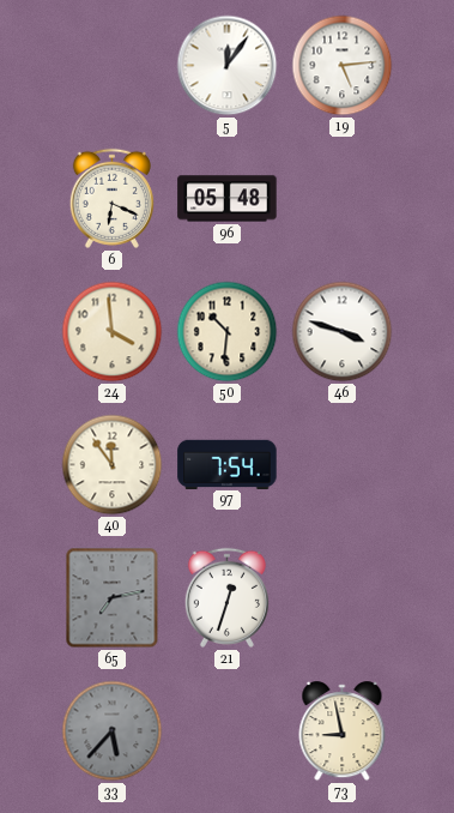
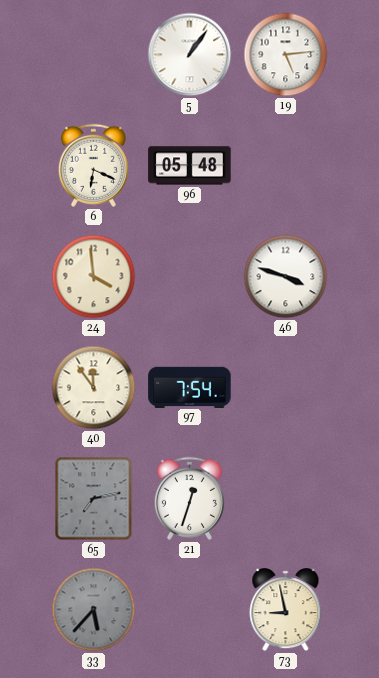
5: 12:06 -> 1:06 (190, 55)
50: 10:31 -> none (228, 332)
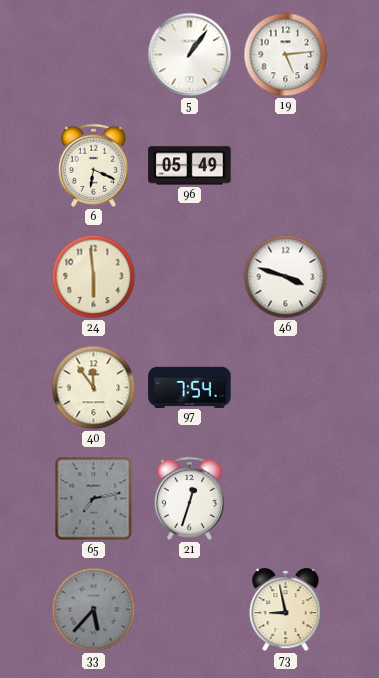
96: 05:48 -> 05:49 (190, 166)
24: 3:59 -> 5:59 (94, 277)
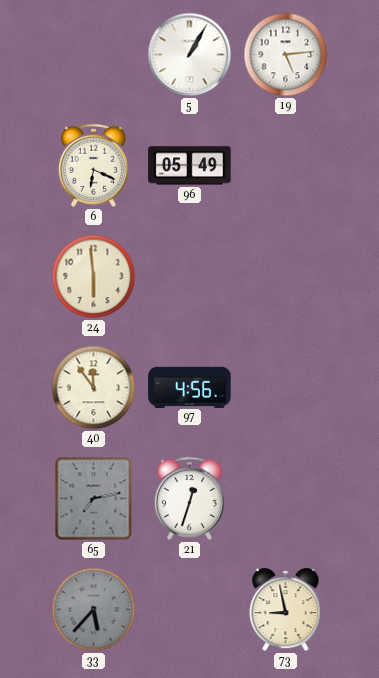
5: 1:06 -> 1:05 (190, 55)
46: 3:48 -> none (286, 277)
97: 7:54 -> 4:56 (190, 387)
